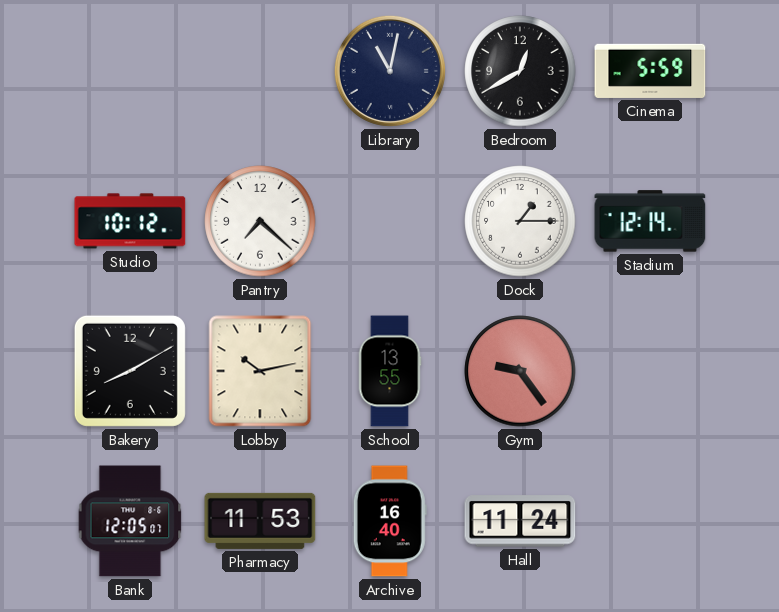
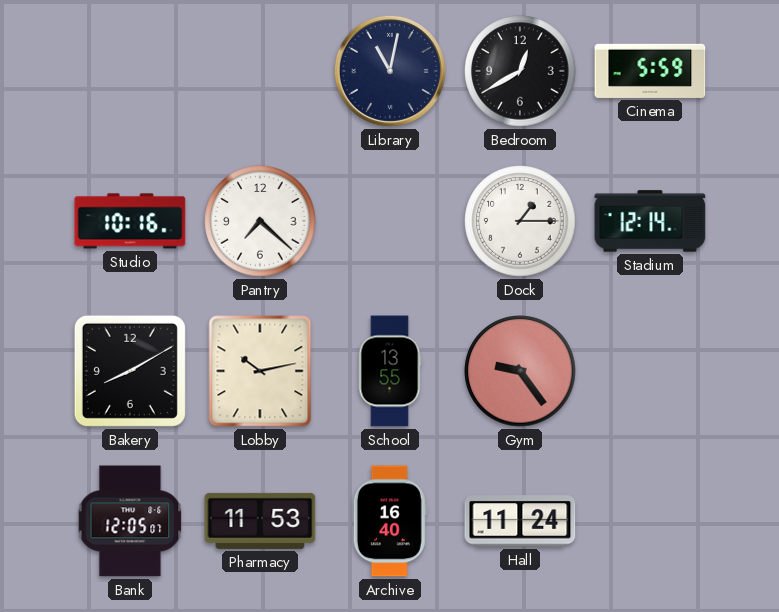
Studio: 10:12 -> 10:16 (130, 221)
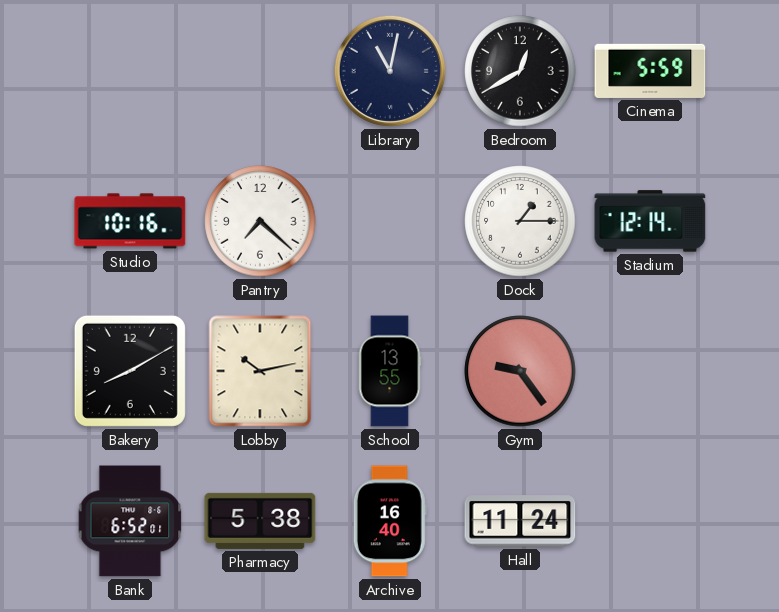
Bank: 12:05 -> 6:52 (130, 521)
Pharmacy: 11:53 -> 5:38 (260, 521)
